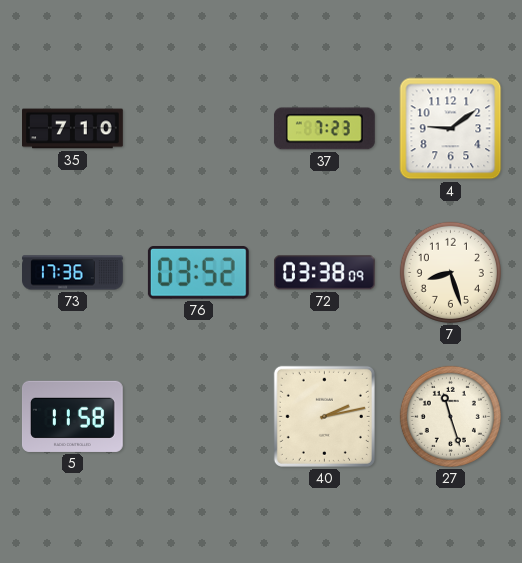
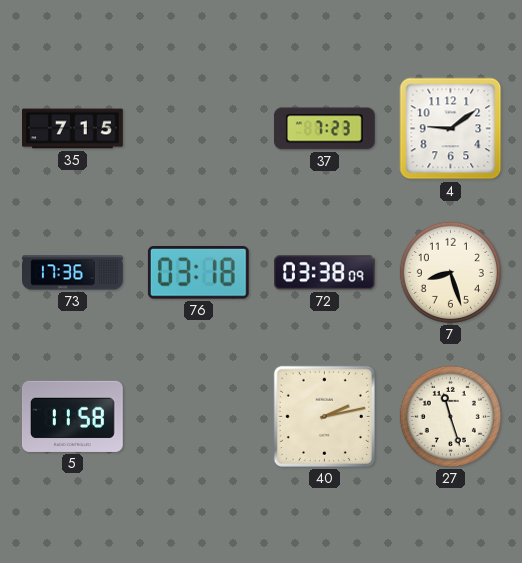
35: 7:10 -> 7:15 (73, 129)
76: 03:52 -> 03:18 (198, 273)
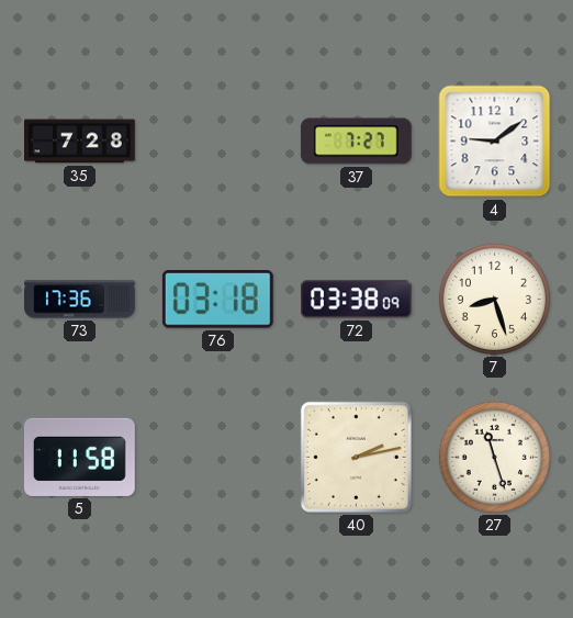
35: 7:15 -> 7:28 (80, 142)
37: 7:23 -> 7:27 (356, 142)
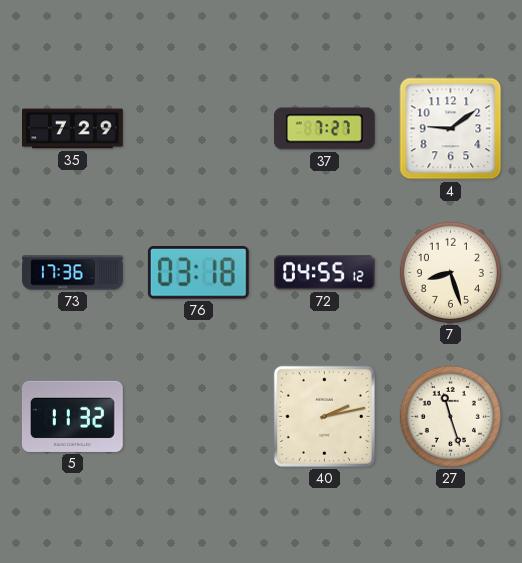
35: 7:28 -> 7:29 (73, 129)
72: 03:38 -> 04:55 (325, 273)
5: 11:58 -> 11:32 (72, 416)
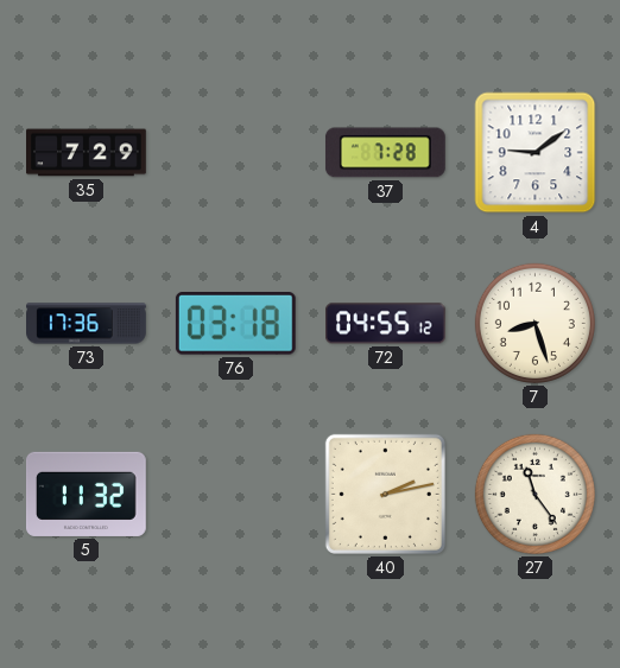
37: 7:27 -> 7:28 (385, 153)
27: 11:27 -> 11:24 (534, 494)
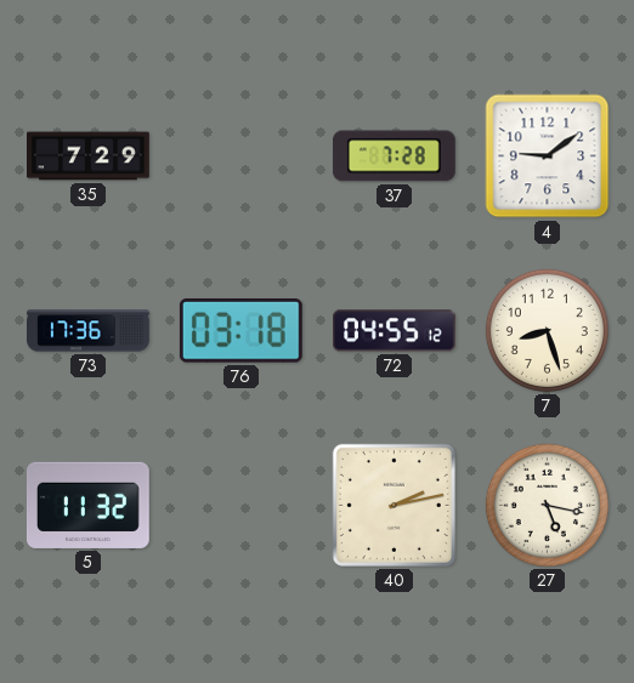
27: 11:24 -> 5:17 (547, 505)
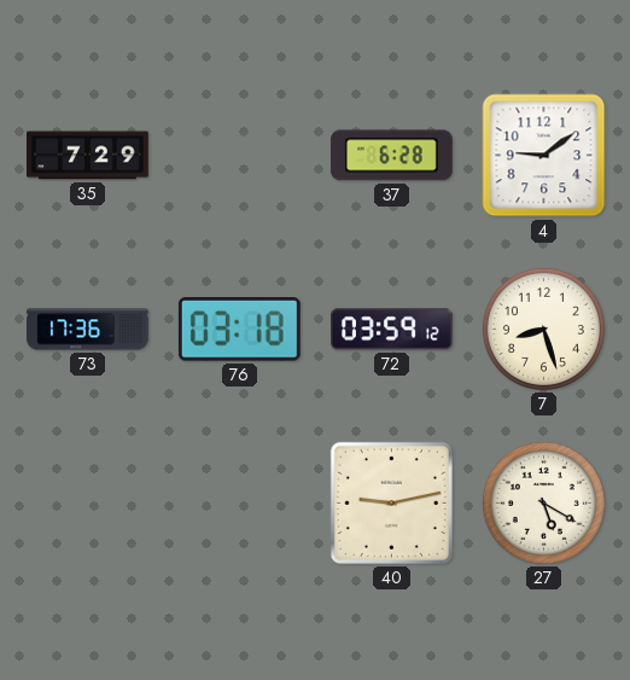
37: 7:28 -> 6:28 (391, 156)
72: 04:55 -> 03:59 (392, 330)
5: 11:32 -> none (87, 505)
40: 2:13 -> 9:13 (391, 502)
27: 5:17 -> 5:20 (543, 502)
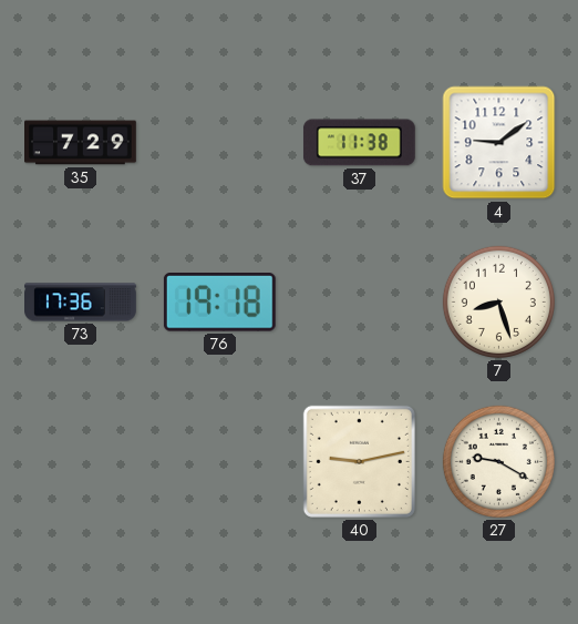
37: 6:28 -> 11:38 (359, 143)
76: 03:18 -> 19:18 (219, 303)
72: 03:59 -> none (392, 330)
27: 5:20 -> 9:20 (498, 461)
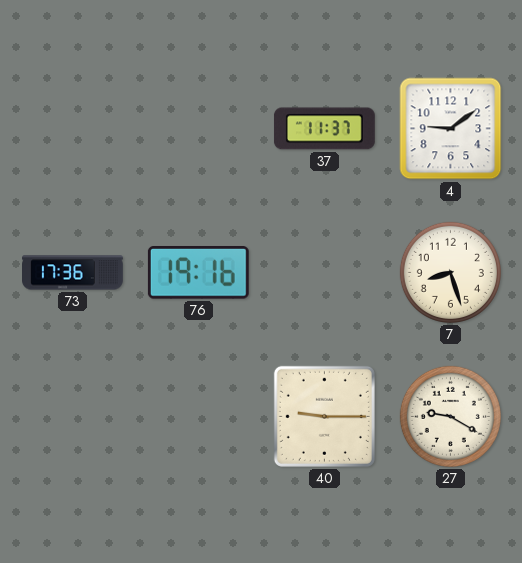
35: 7:29 -> none (81, 143)
37: 11:38 -> 11:37 (324, 129)
76: 19:18 -> 19:16 (198, 273)
40: 9:13 -> 9:15 (324, 416)
